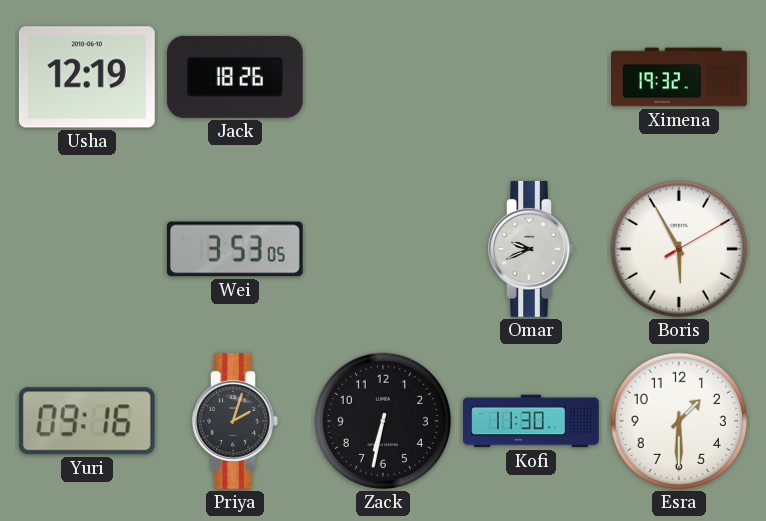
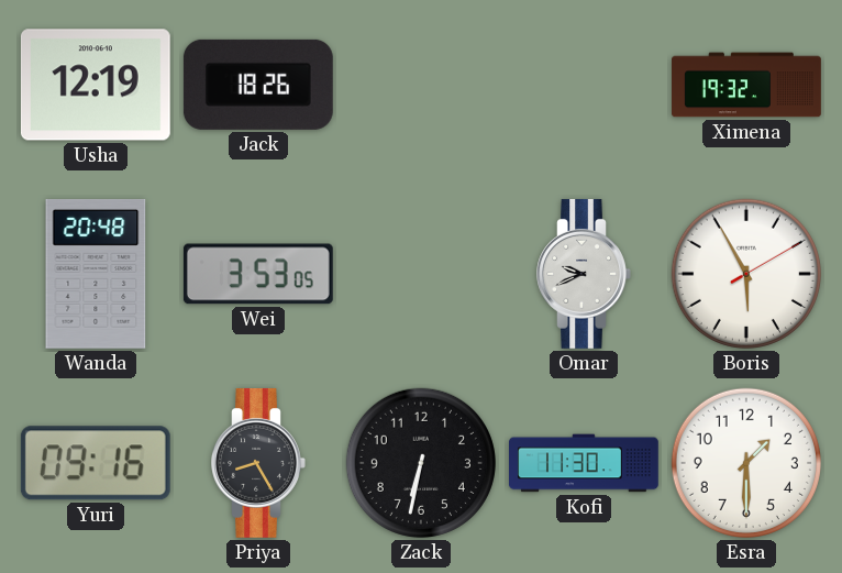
Wanda: none -> 20:48 (96, 274)
Priya: 2:03 -> 8:25 (258, 463)
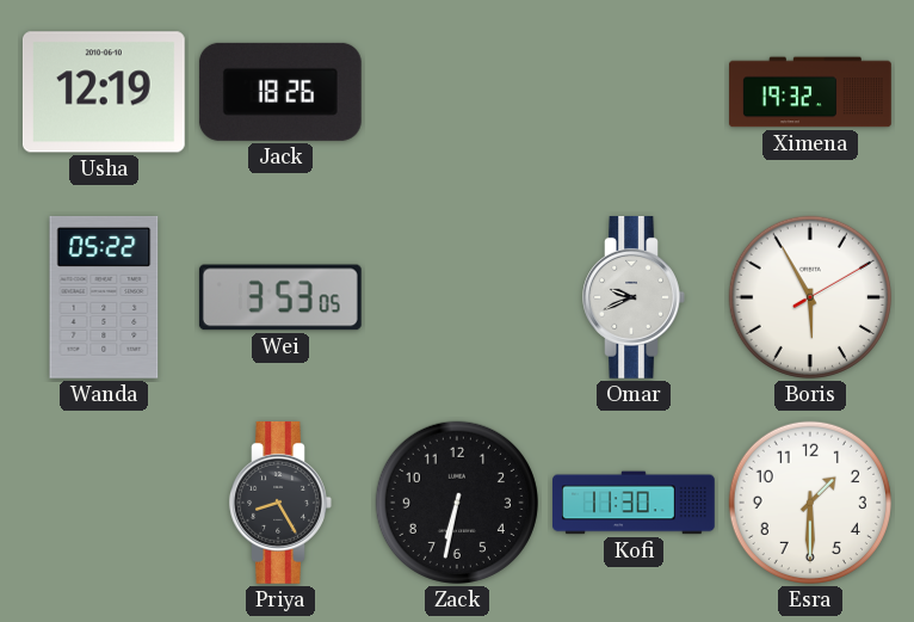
Wanda: 20:48 -> 05:22 (104, 297)
Yuri: 09:16 -> none (96, 463)
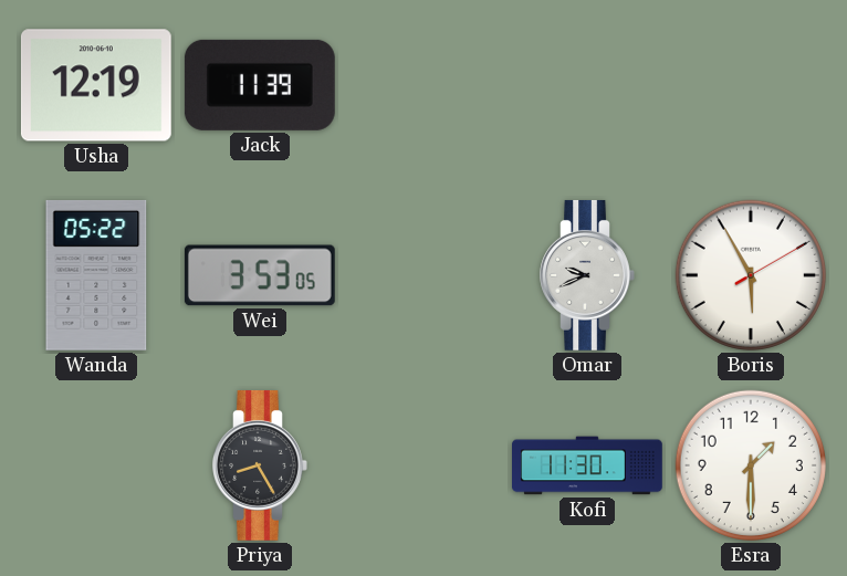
Jack: 18:26 -> 11:39 (260, 85)
Ximena: 19:32 -> none (810, 92)
Zack: 6:32 -> none (457, 503)
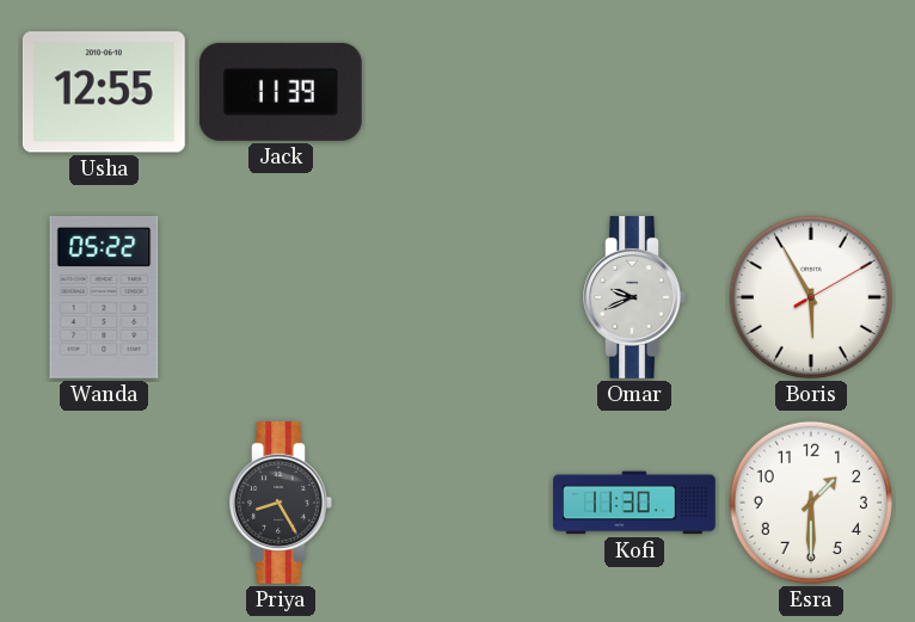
Usha: 12:19 -> 12:55 (104, 92)
Wei: 3:53 -> none (260, 275)
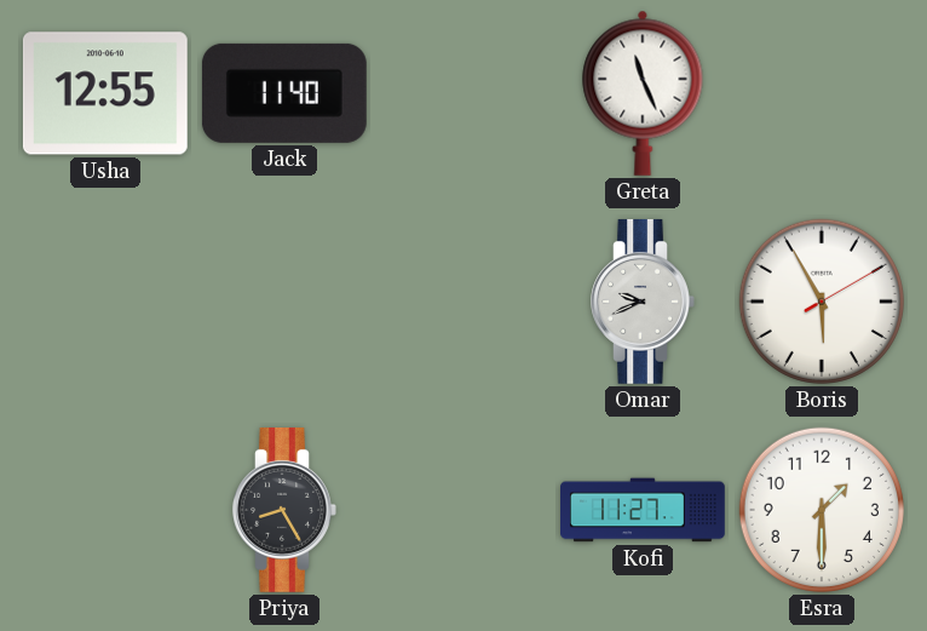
Jack: 11:39 -> 11:40 (284, 93)
Greta: none -> 11:26 (643, 93)
Wanda: 05:22 -> none (104, 297)
Kofi: 11:30 -> 11:27 (644, 510)
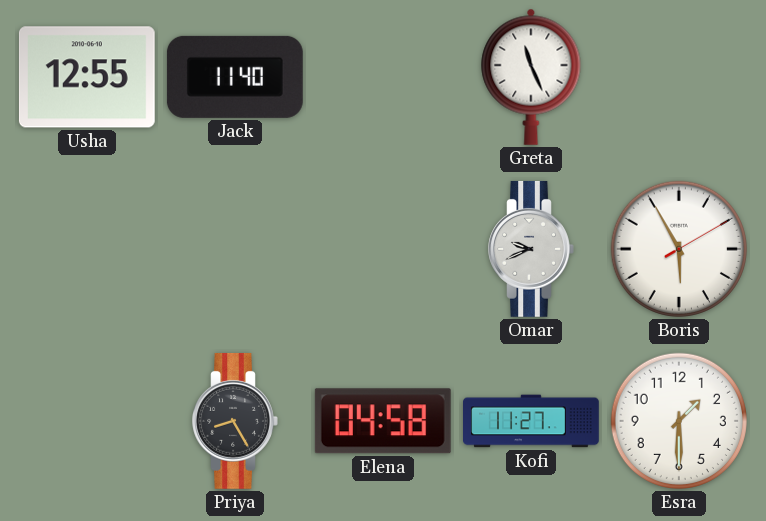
Elena: none -> 04:58 (383, 421)
